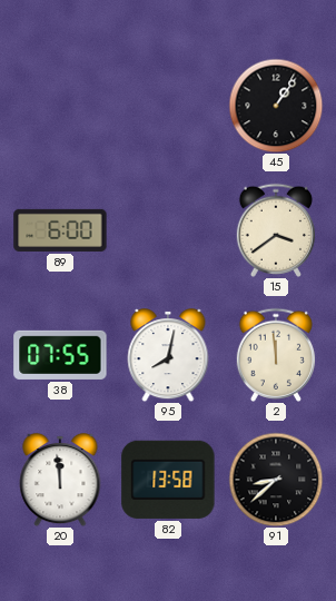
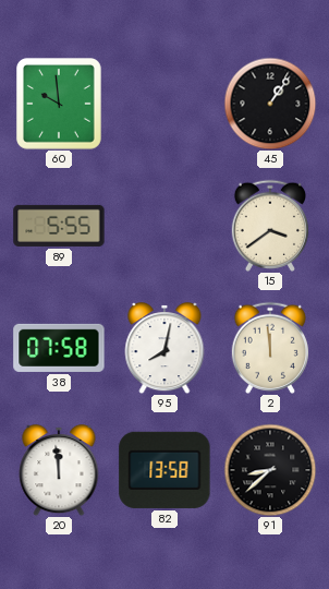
60: none -> 9:59 (60, 105)
89: 6:00 -> 5:55 (59, 226)
38: 07:55 -> 07:58 (59, 348)
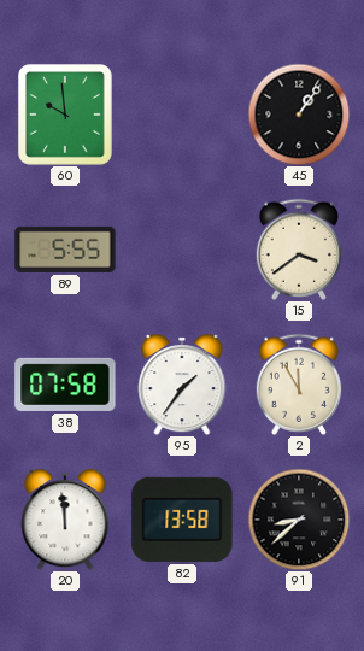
95: 8:02 -> 1:36 (182, 385)
2: 11:59 -> 11:55 (298, 385)
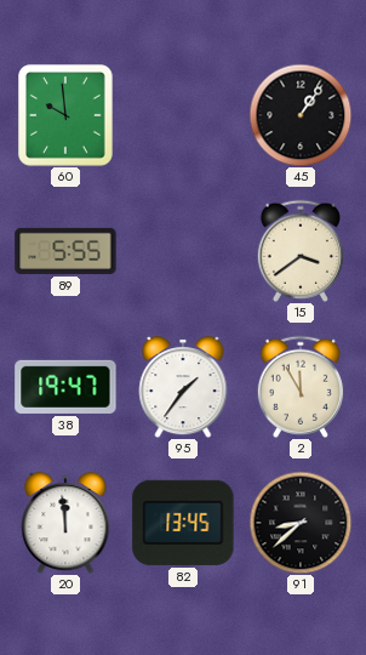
38: 07:58 -> 19:47 (65, 387)
82: 13:58 -> 13:45 (183, 523)
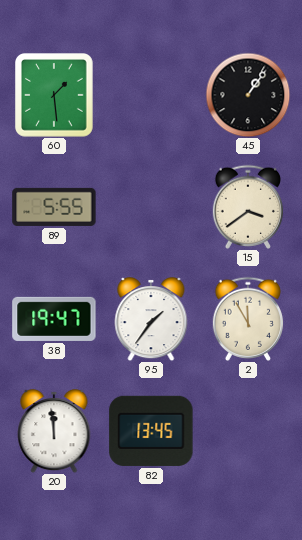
60: 9:59 -> 1:29 (55, 96)
91: 8:38 -> none (301, 523)
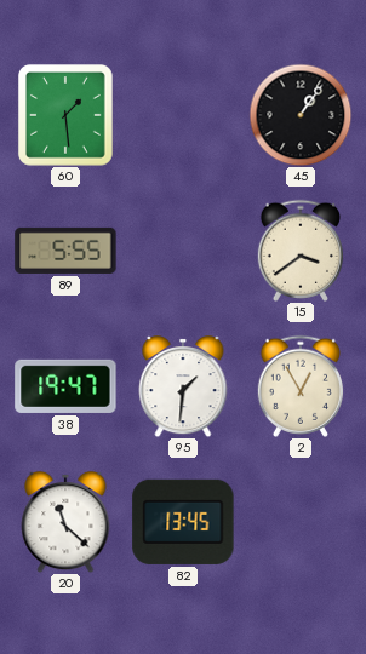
95: 1:36 -> 1:31 (183, 386)
2: 11:55 -> 12:55 (299, 386)
20: 11:59 -> 11:22 (65, 522)
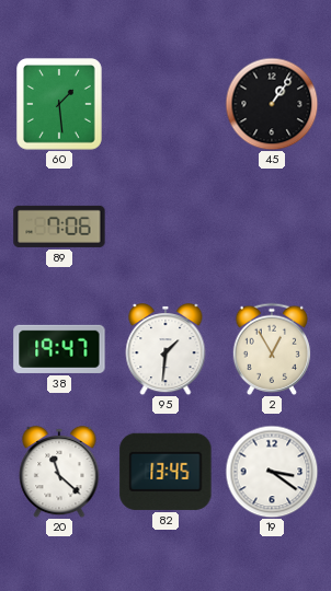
89: 5:55 -> 7:06 (59, 227)
15: 3:39 -> none (299, 251)
19: none -> 3:21 (272, 472)
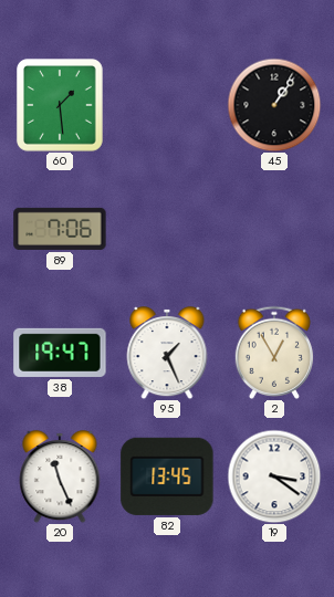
95: 1:31 -> 1:26 (167, 353)
20: 11:22 -> 11:26 (60, 476)
